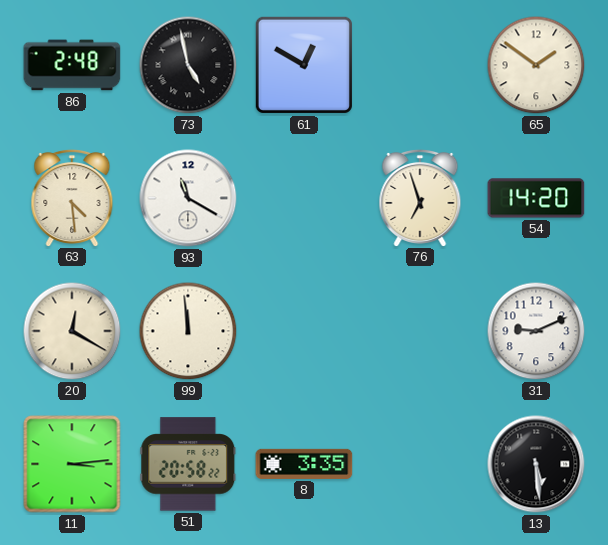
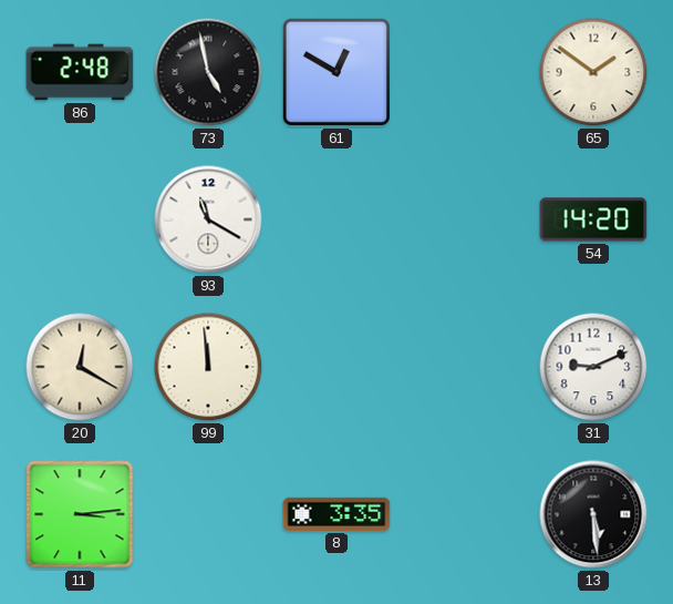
63: 4:29 -> none (72, 197)
76: 6:57 -> none (420, 197)
51: 20:58 -> none (188, 464)
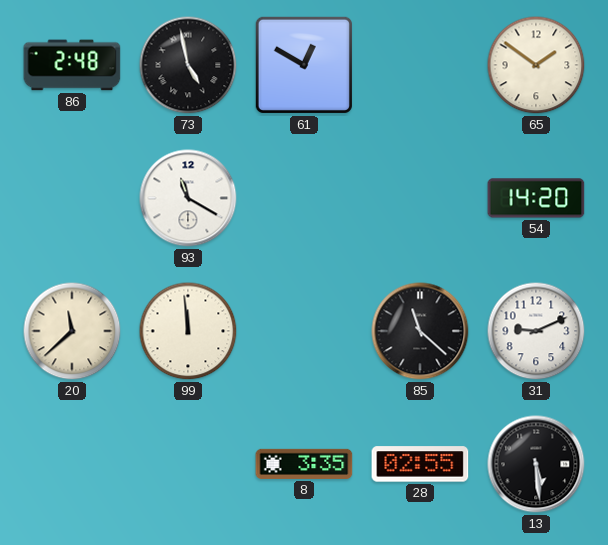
20: 12:20 -> 11:38 (72, 331)
85: none -> 11:22 (420, 331)
11: 3:14 -> none (80, 514)
28: none -> 02:55 (420, 464)
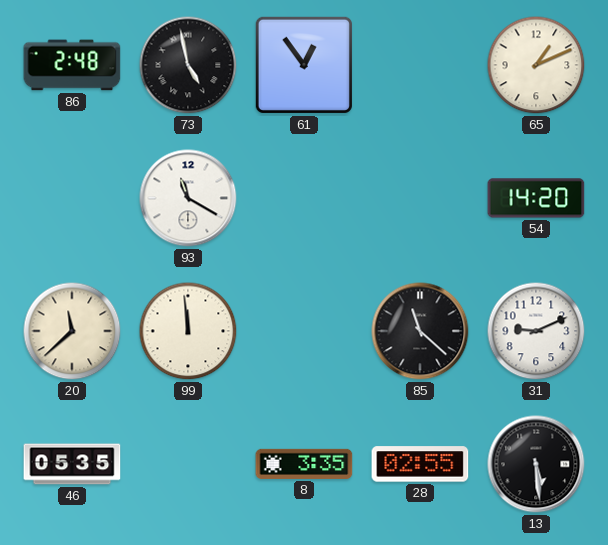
61: 12:50 -> 12:54 (304, 65)
65: 1:51 -> 1:11 (536, 65)
46: none -> 05:35 (72, 464)
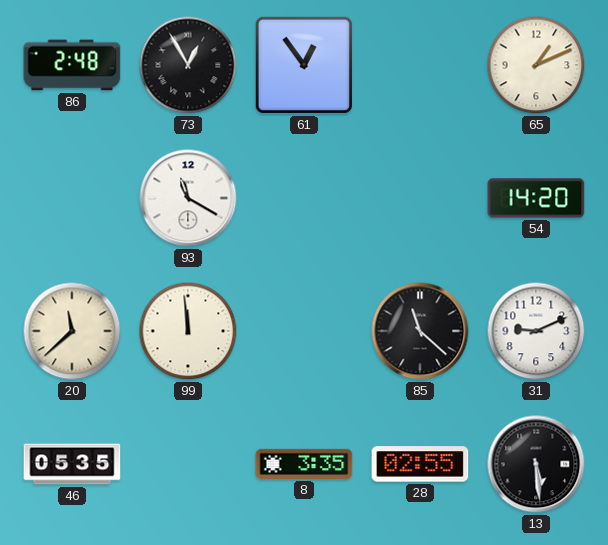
73: 4:58 -> 12:55 (188, 65)
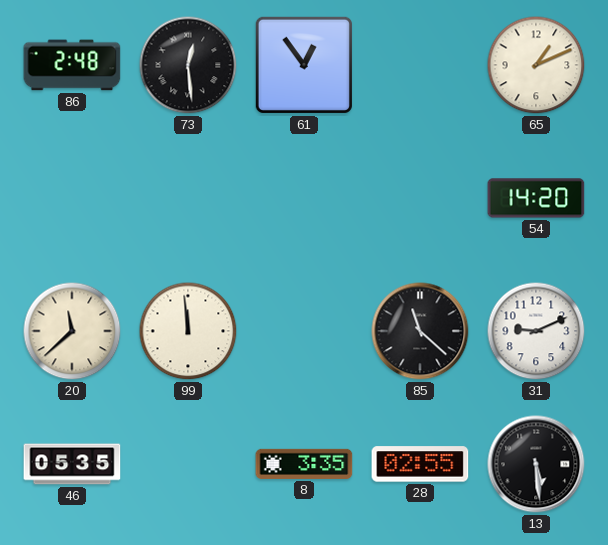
73: 12:55 -> 12:29 (188, 65)
93: 11:20 -> none (188, 198)
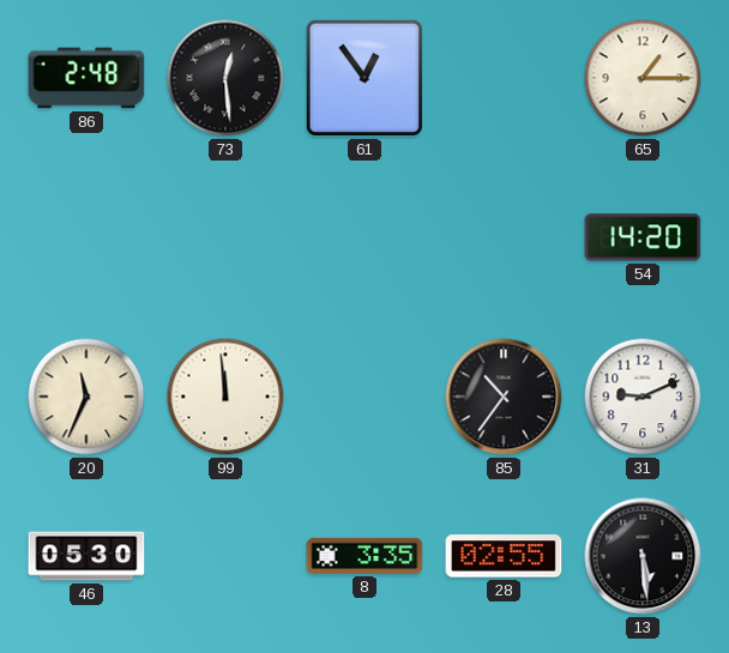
65: 1:11 -> 1:15 (643, 78)
20: 11:38 -> 11:34 (86, 397)
85: 11:22 -> 10:36 (504, 397)
46: 05:35 -> 05:30 (86, 556)
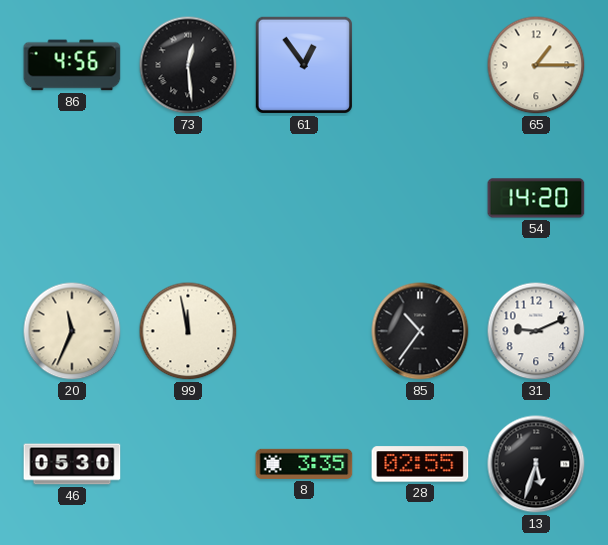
86: 2:48 -> 4:56 (72, 65)
99: 11:59 -> 11:58 (188, 331)
13: 5:29 -> 5:33 (536, 464)
